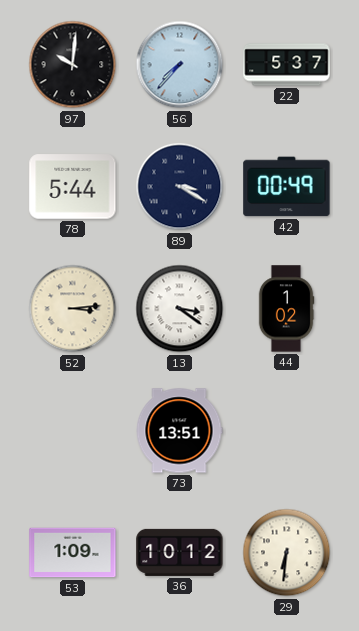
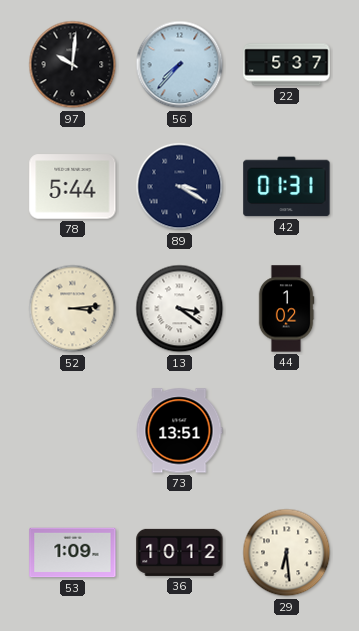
42: 00:49 -> 01:31 (287, 187)
29: 6:31 -> 6:29 (287, 553)
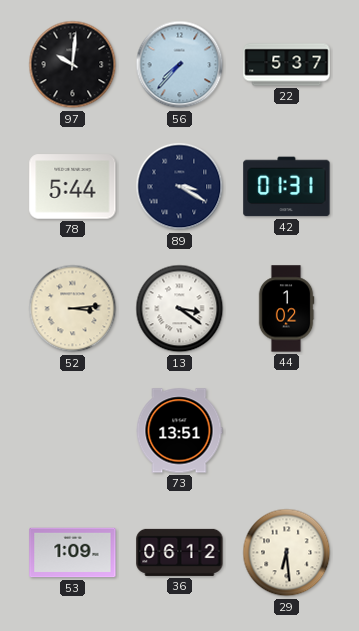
36: 10:12 -> 06:12 (180, 552)
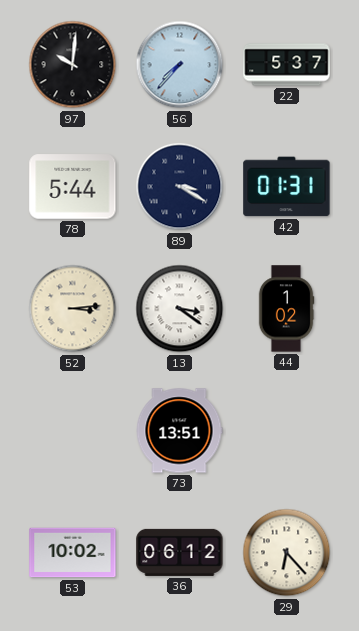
53: 1:09 -> 10:02 (73, 553)
29: 6:29 -> 6:23 (287, 553)
